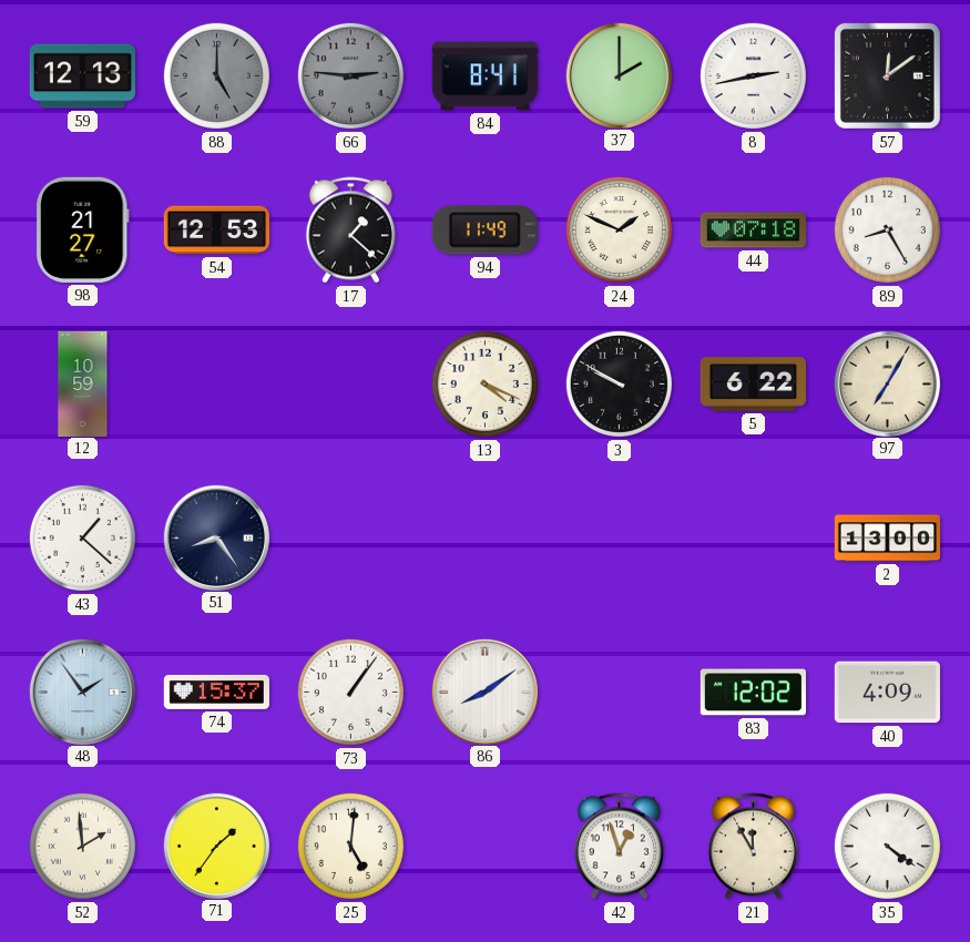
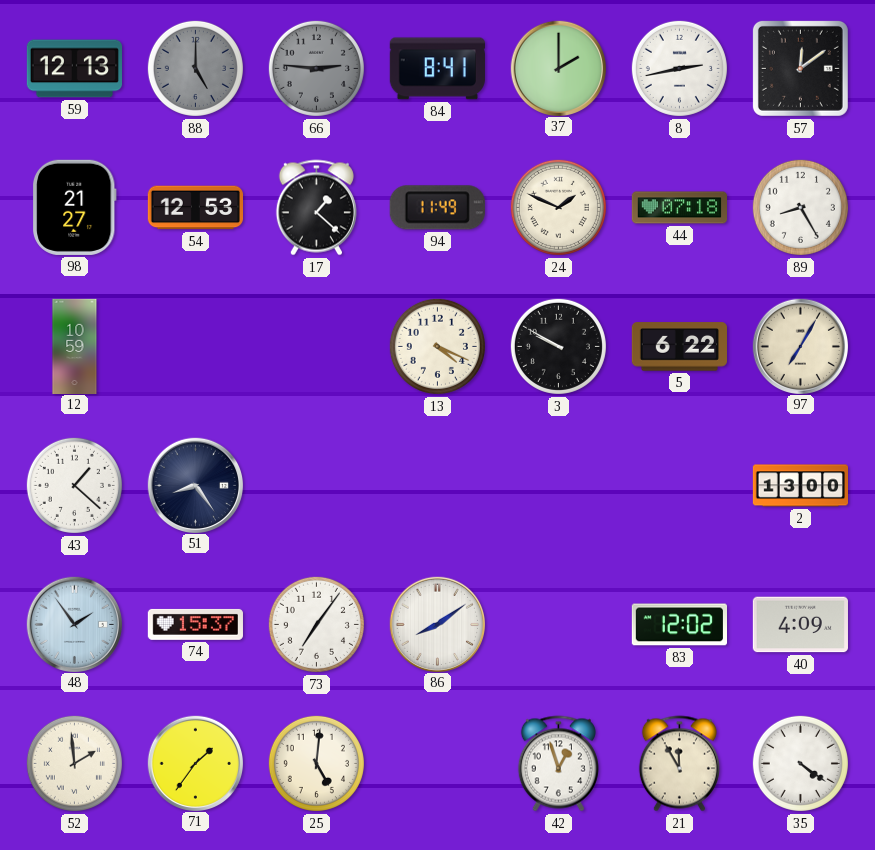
73: 1:06 -> 7:06 (316, 624)
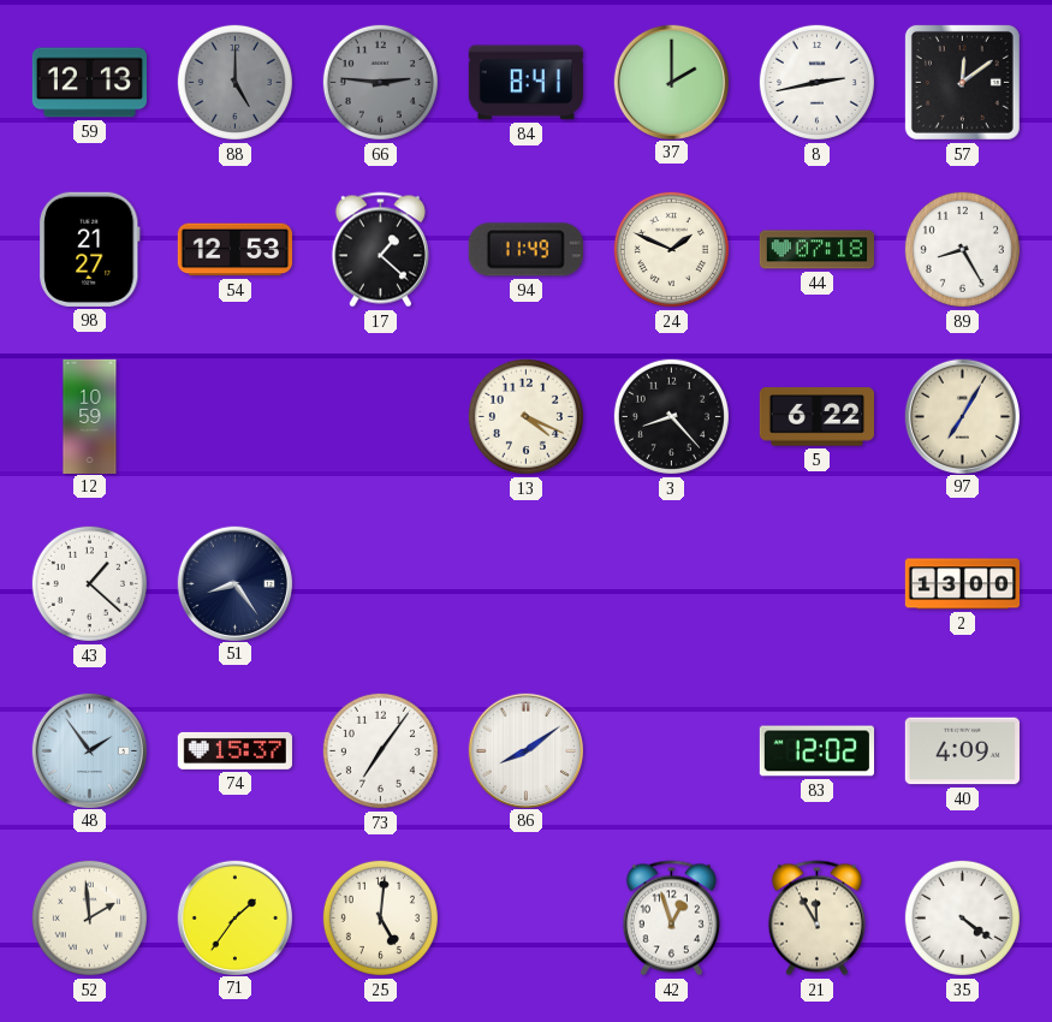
3: 9:50 -> 8:23 (671, 416)
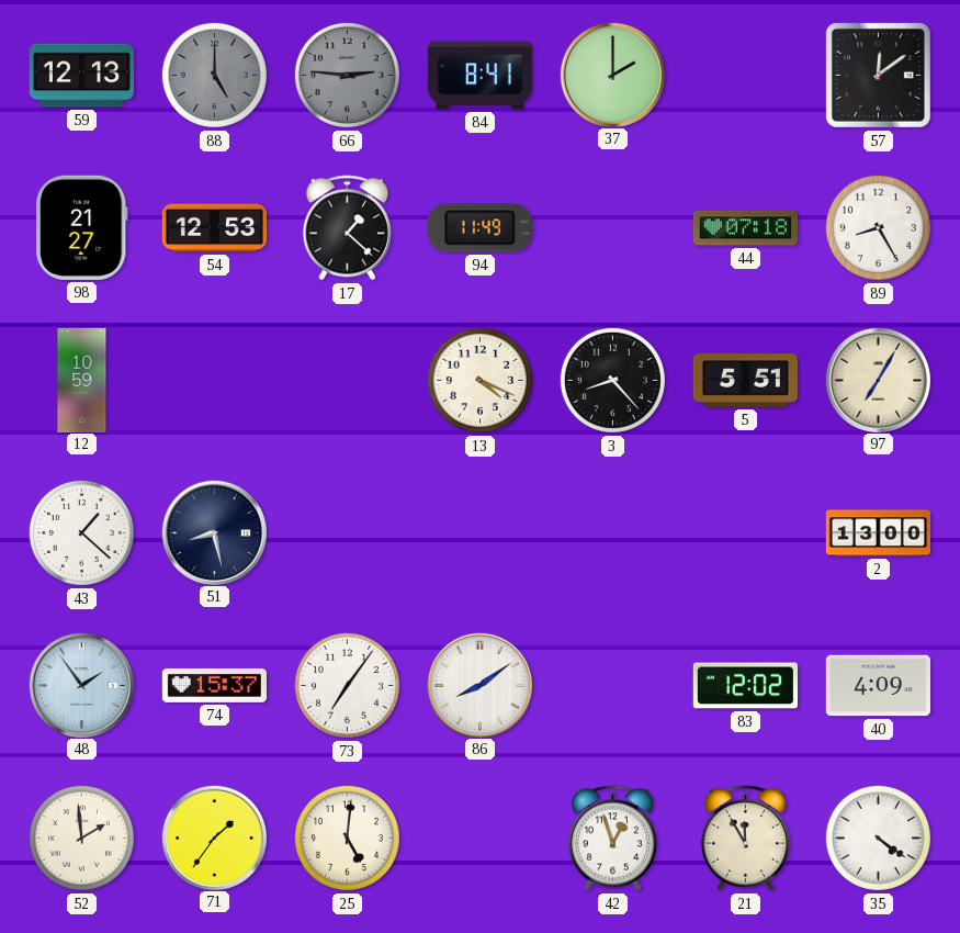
8: 2:43 -> none (816, 82)
24: 1:49 -> none (671, 249)
5: 6:22 -> 5:51 (745, 381)
51: 8:24 -> 8:28 (214, 532)
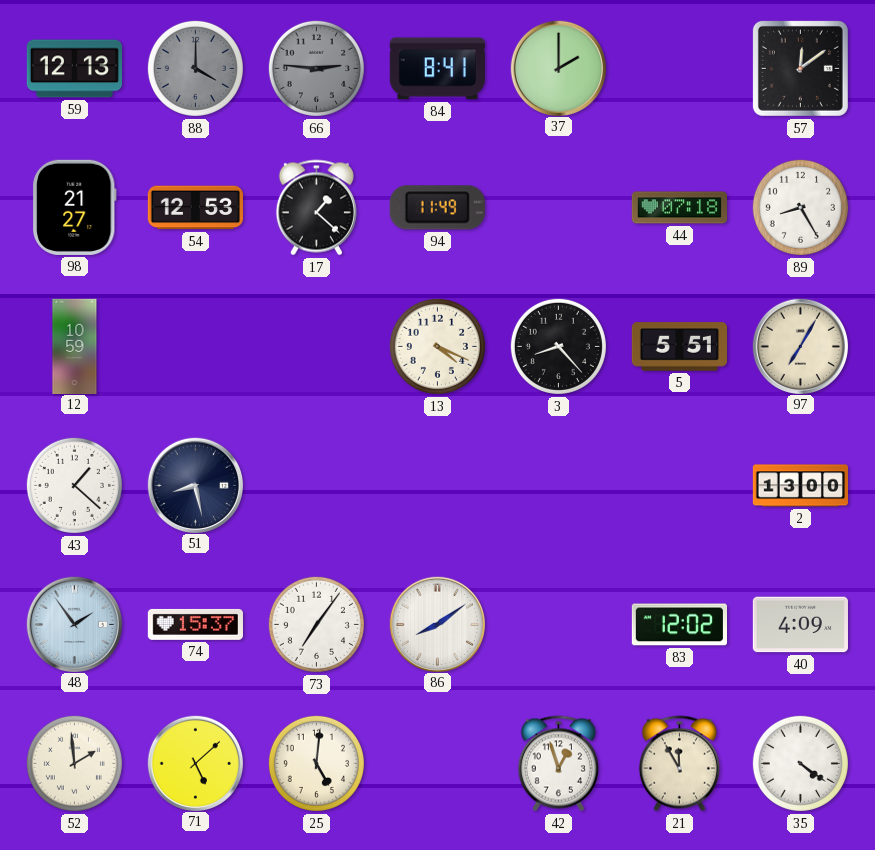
88: 5:00 -> 4:00 (195, 68)
71: 1:36 -> 5:08 (195, 763)
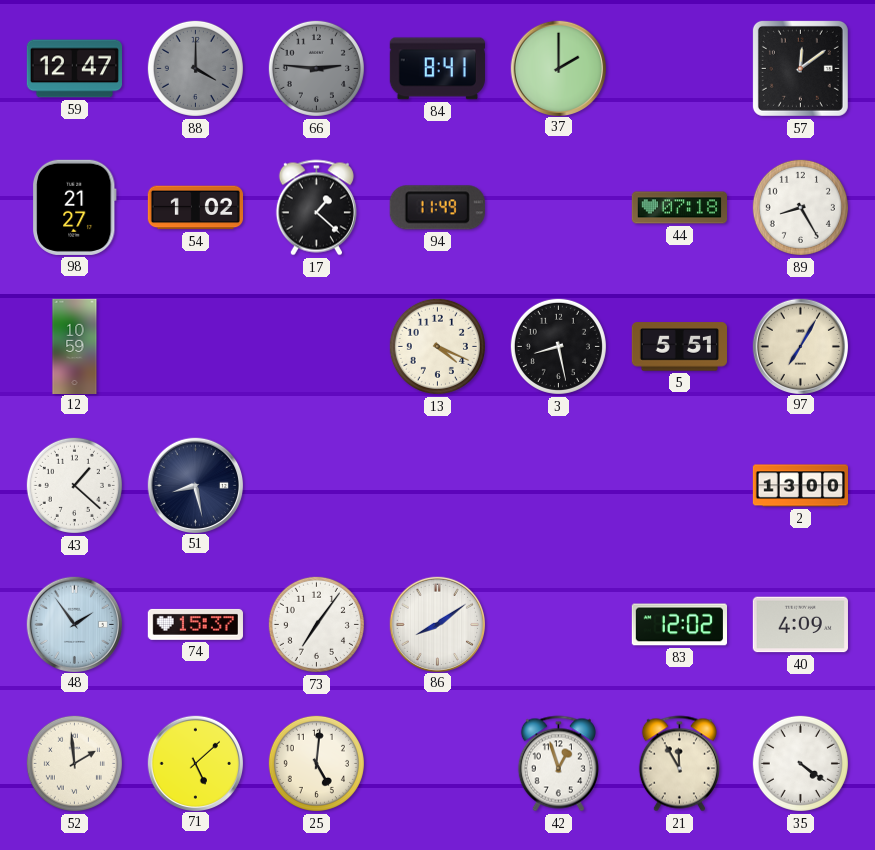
59: 12:13 -> 12:47 (74, 69)
54: 12:53 -> 1:02 (195, 208)
3: 8:23 -> 8:28 (558, 346)
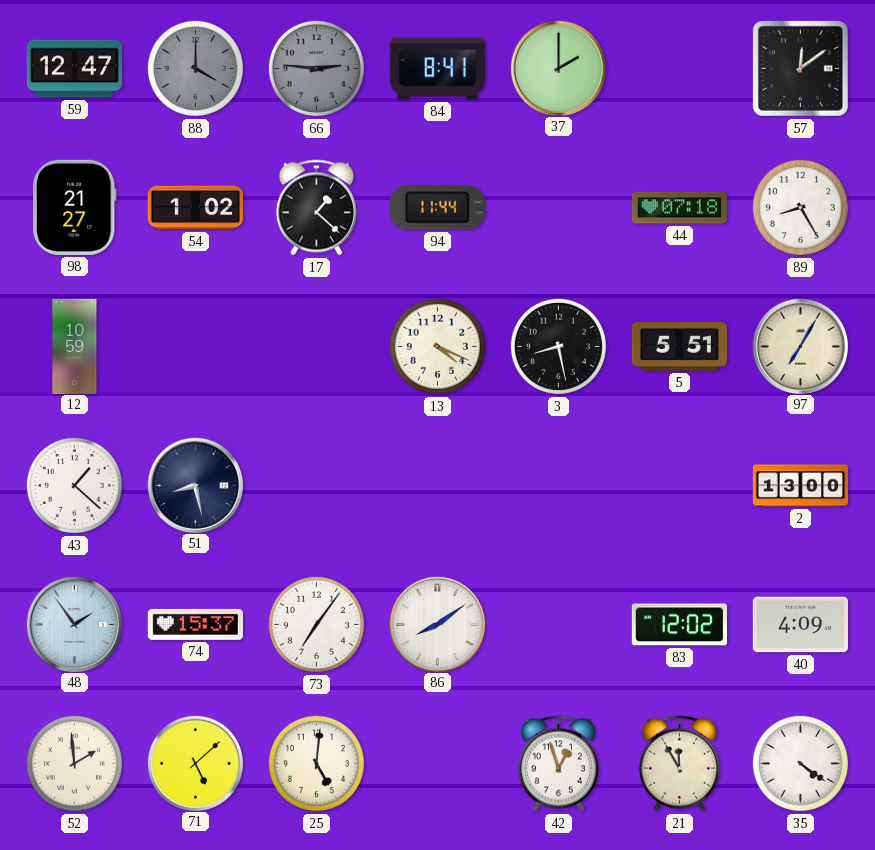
94: 11:49 -> 11:44 (437, 208)
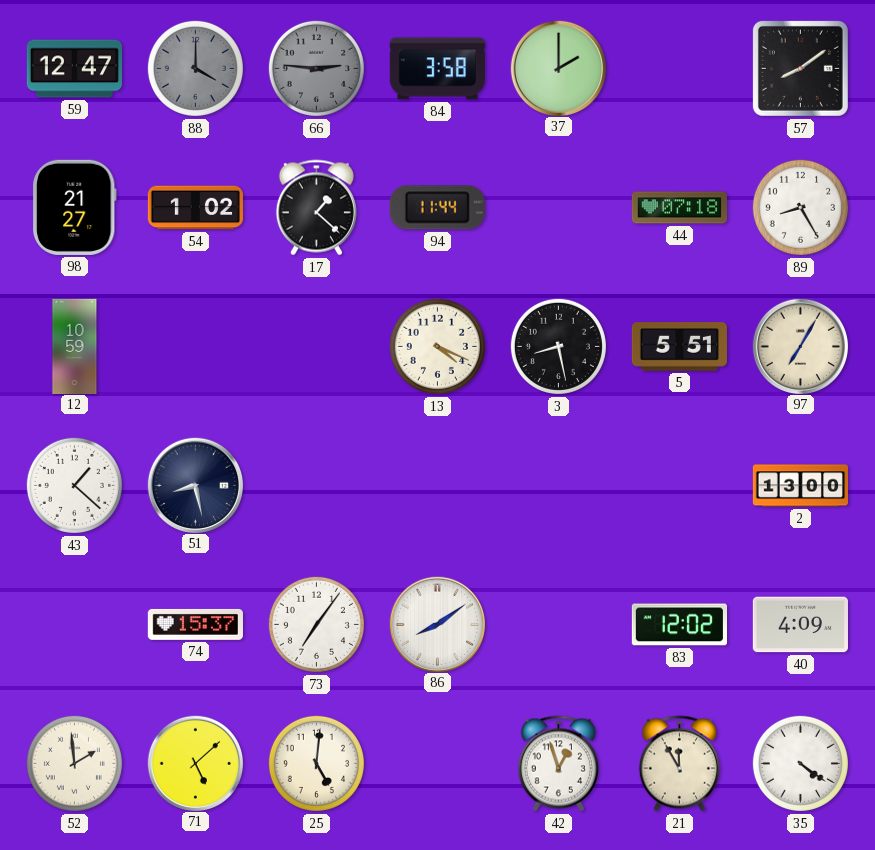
84: 8:41 -> 3:58 (437, 69)
57: 12:09 -> 8:09 (800, 68)
48: 1:54 -> none (74, 624)
